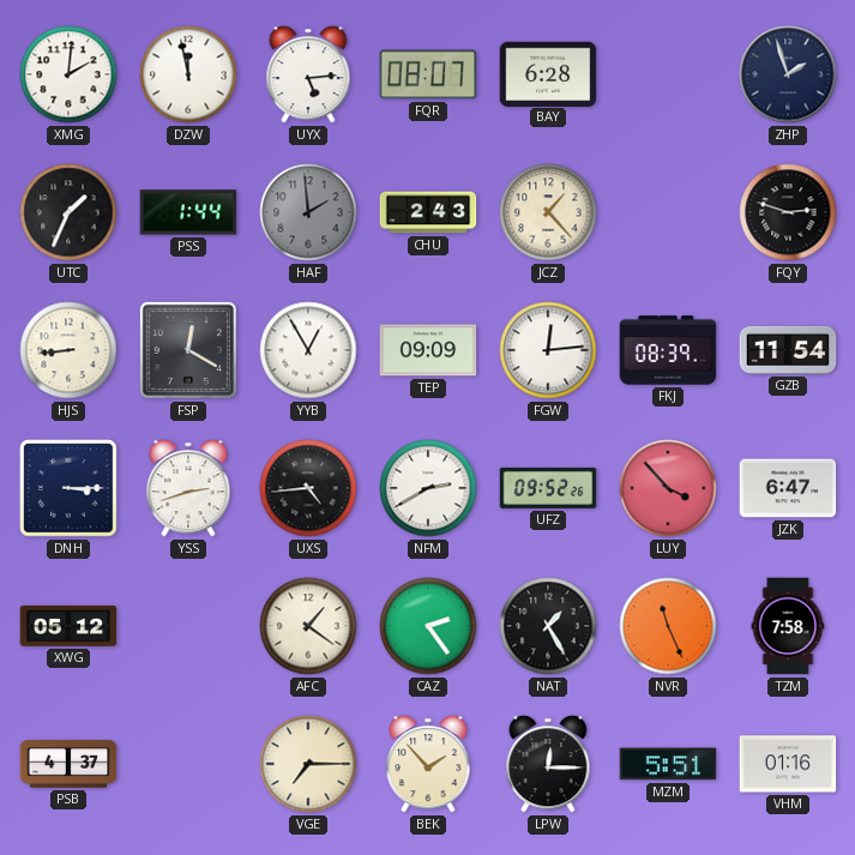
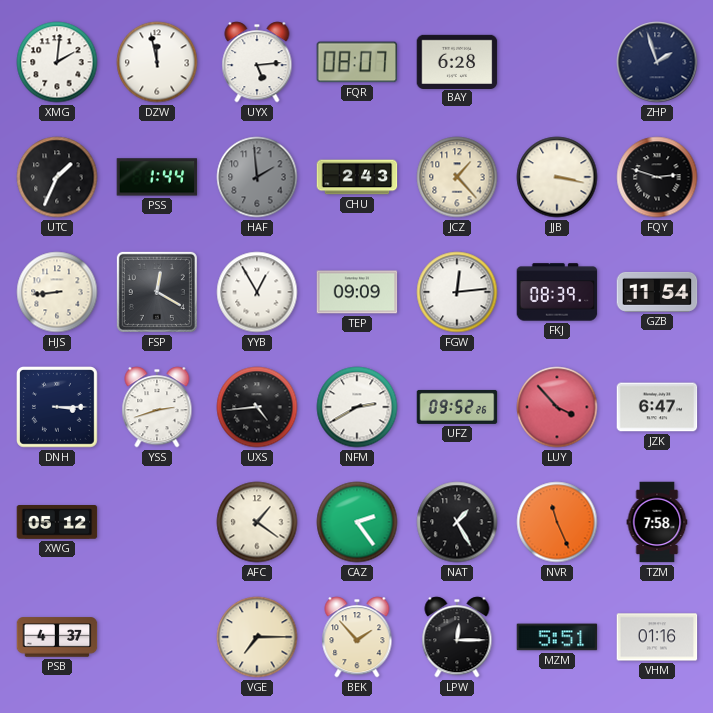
JJB: none -> 3:17 (557, 177)
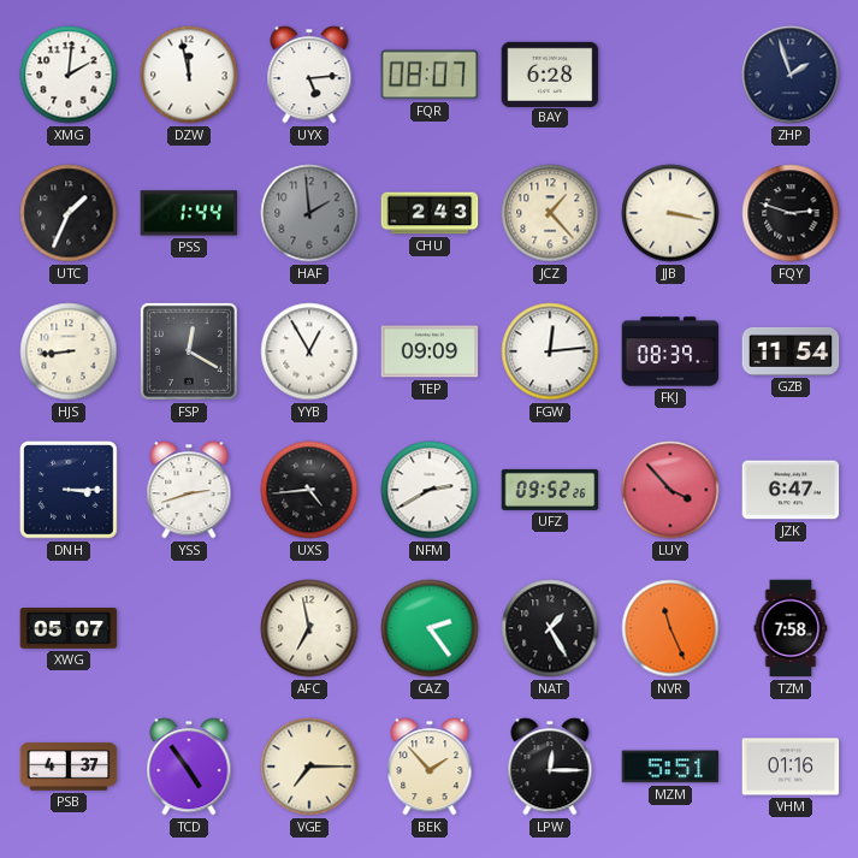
XWG: 05:12 -> 05:07 (69, 629)
AFC: 1:21 -> 6:58 (309, 628)
TCD: none -> 4:54 (189, 767)
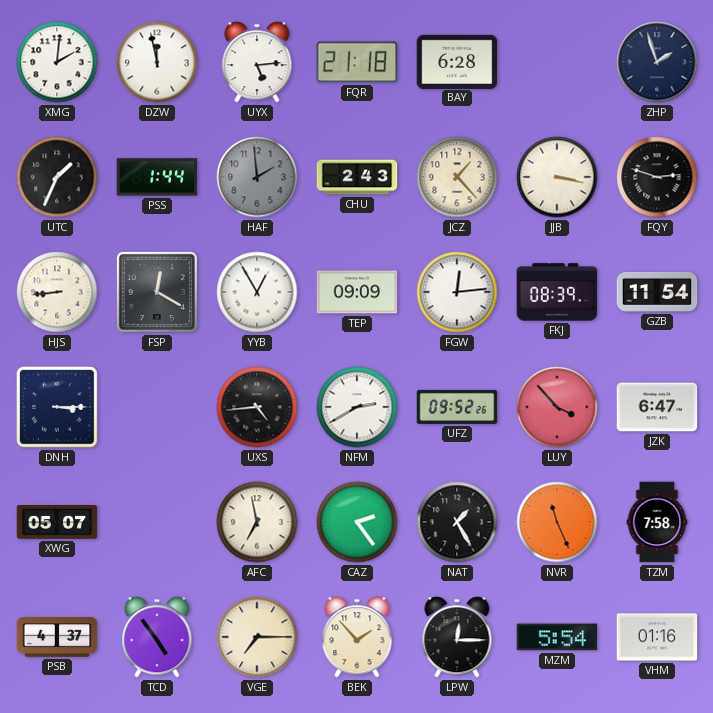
FQR: 08:07 -> 21:18 (357, 62)
YSS: 2:42 -> none (189, 490)
MZM: 5:51 -> 5:54 (557, 637)
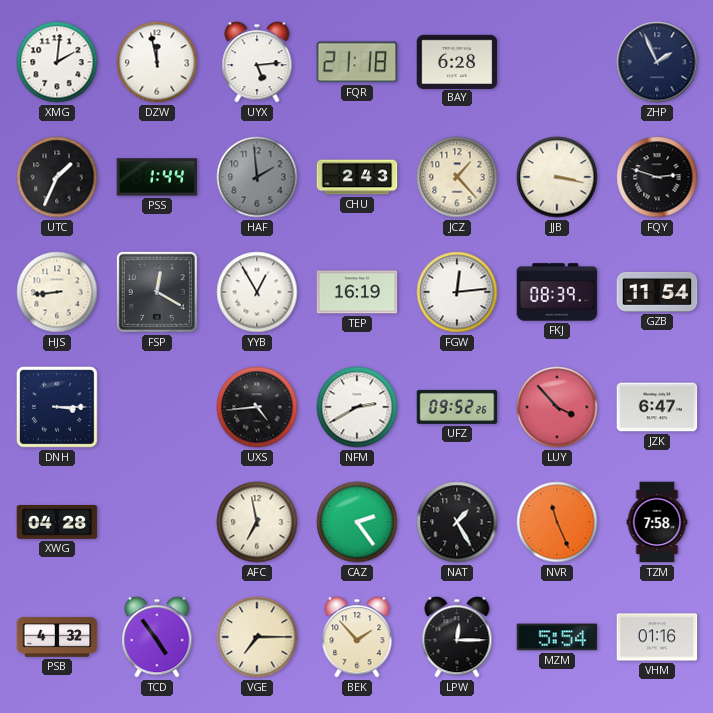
ZHP: 1:57 -> 1:56 (657, 62)
TEP: 09:09 -> 16:19 (357, 292)
XWG: 05:07 -> 04:28 (57, 523)
PSB: 4:37 -> 4:32 (57, 637)
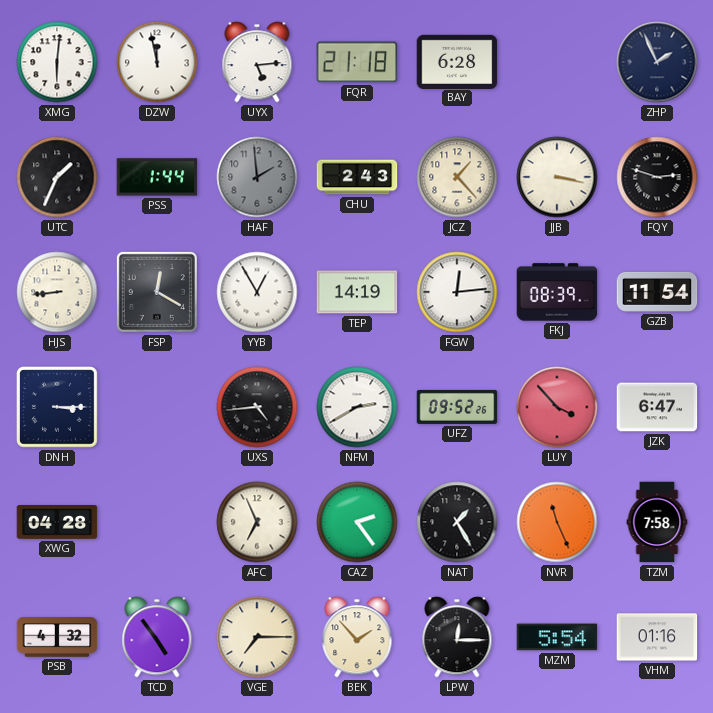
XMG: 2:01 -> 6:01 (57, 62)
TEP: 16:19 -> 14:19 (357, 292)
AFC: 6:58 -> 6:56 (257, 522)
